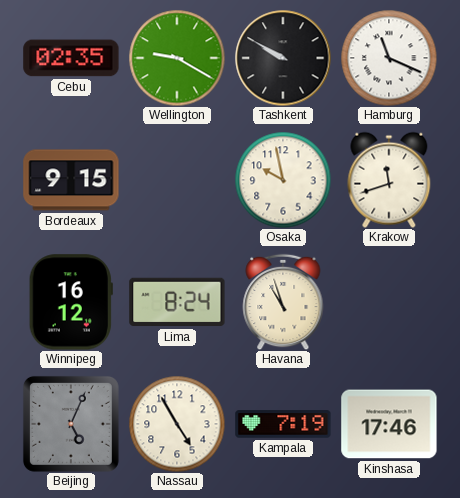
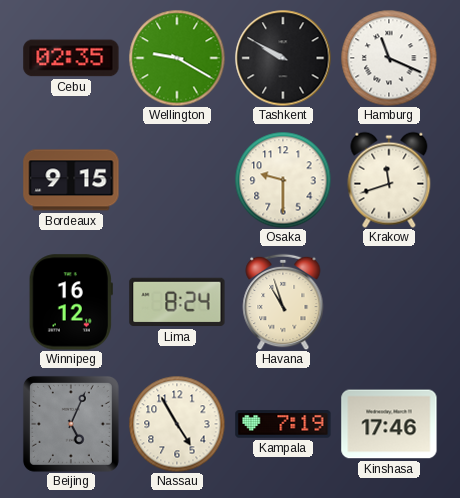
Osaka: 9:58 -> 9:30 (283, 180)
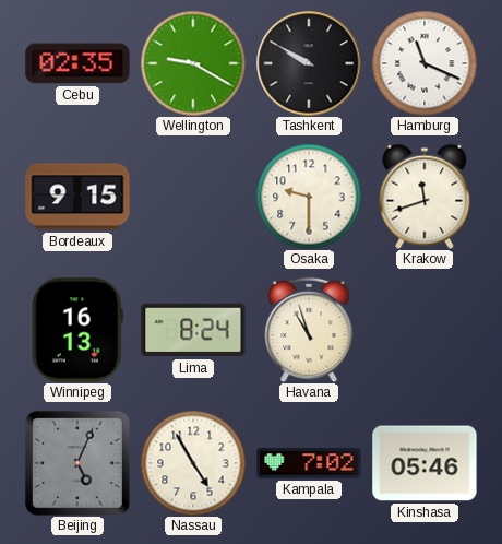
Winnipeg: 16:12 -> 16:13 (77, 330)
Kampala: 7:19 -> 7:02 (309, 463)
Kinshasa: 17:46 -> 05:46 (425, 463)
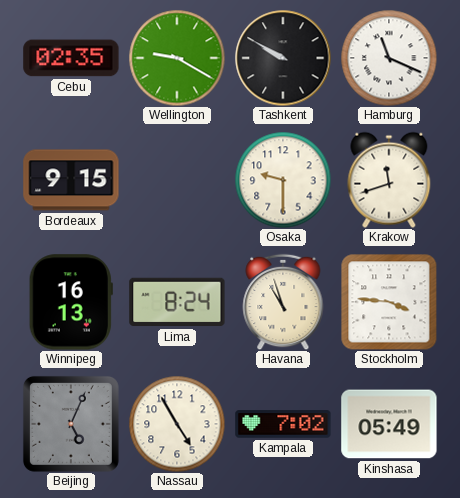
Stockholm: none -> 3:46 (389, 302)
Kinshasa: 05:46 -> 05:49 (389, 424)
